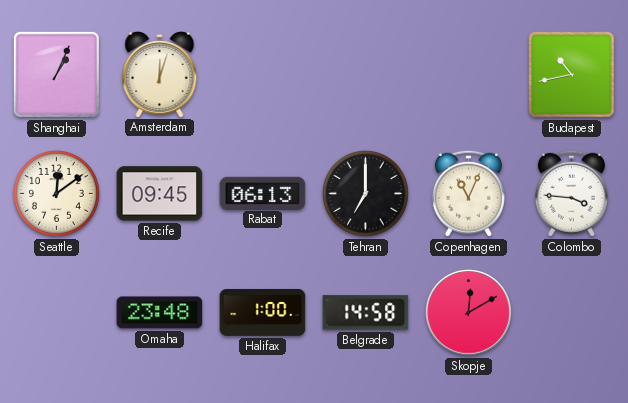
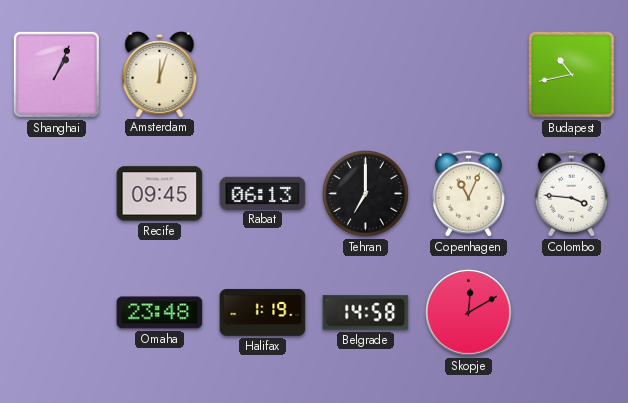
Seattle: 12:09 -> none (56, 193)
Halifax: 1:00 -> 1:19 (263, 312)
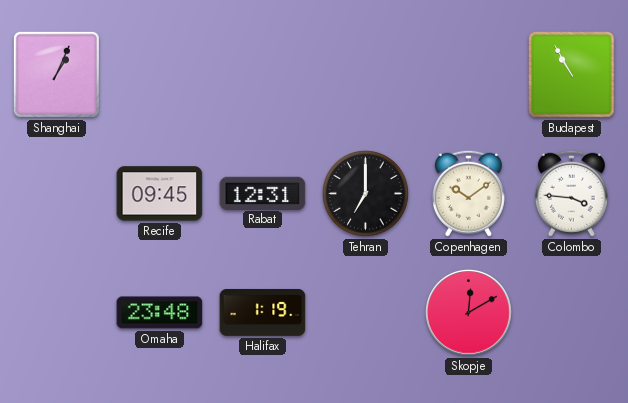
Amsterdam: 12:03 -> none (160, 75)
Budapest: 10:43 -> 10:55 (572, 75)
Rabat: 06:13 -> 12:31 (263, 193)
Copenhagen: 11:04 -> 10:09 (468, 193)
Belgrade: 14:58 -> none (366, 313)
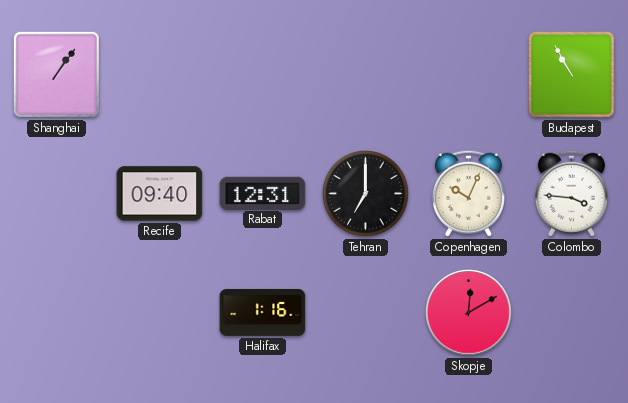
Shanghai: 1:04 -> 1:06 (56, 74)
Recife: 09:45 -> 09:40 (160, 194)
Copenhagen: 10:09 -> 10:04 (468, 193)
Omaha: 23:48 -> none (160, 313)
Halifax: 1:19 -> 1:16 (263, 312)
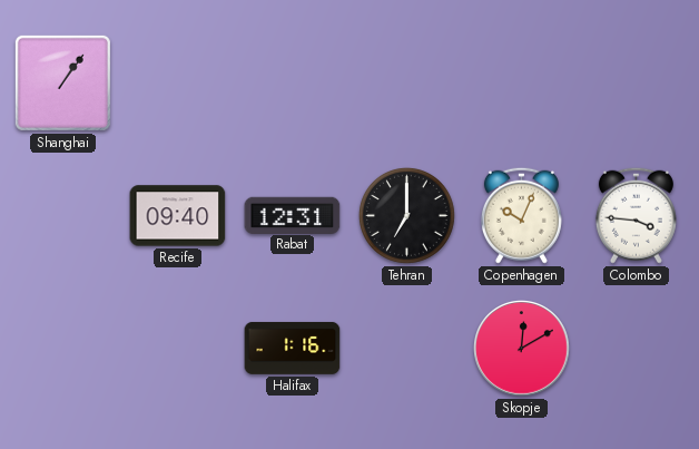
Budapest: 10:55 -> none (572, 75)
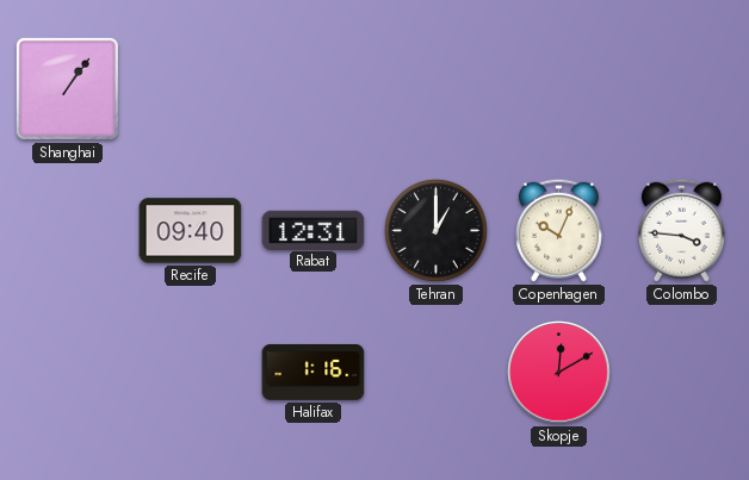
Tehran: 7:00 -> 1:00 (435, 230)
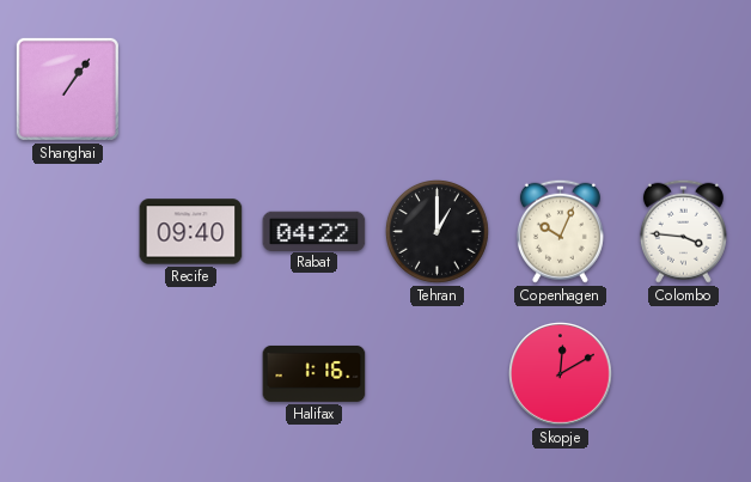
Rabat: 12:31 -> 04:22 (315, 231)
